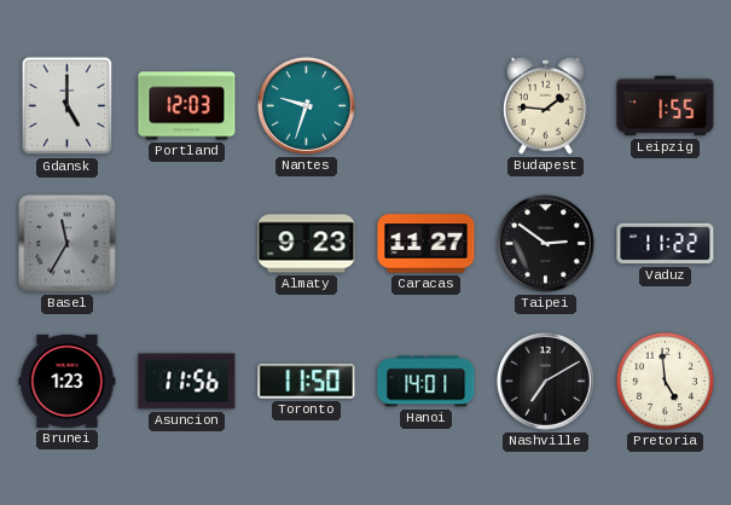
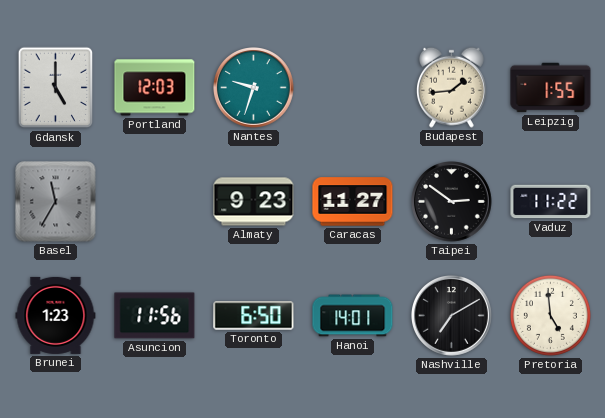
Budapest: 1:46 -> 1:44 (451, 87)
Toronto: 11:50 -> 6:50 (254, 316)
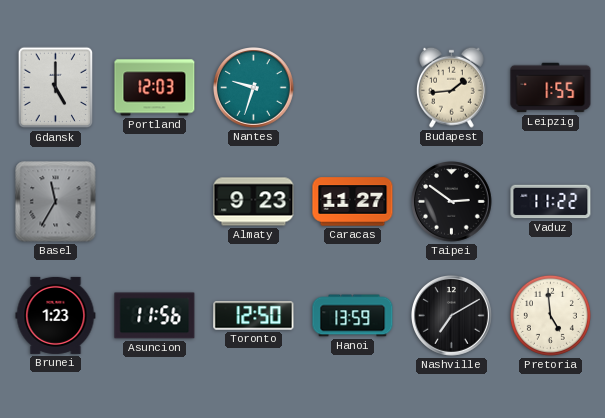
Toronto: 6:50 -> 12:50 (254, 316)
Hanoi: 14:01 -> 13:59 (353, 316)
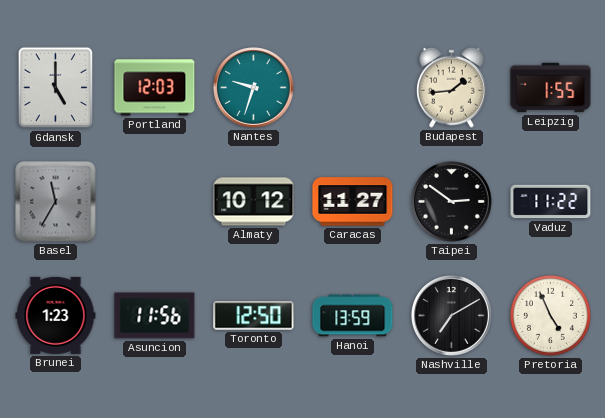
Almaty: 9:23 -> 10:12 (254, 202)
Pretoria: 4:59 -> 4:56 (550, 315)
